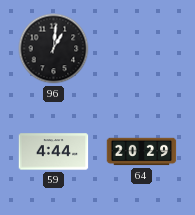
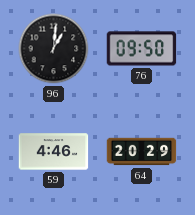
76: none -> 09:50 (142, 49)
59: 4:44 -> 4:46 (54, 152)
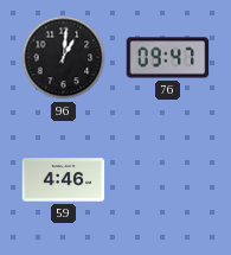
76: 09:50 -> 09:47 (168, 58)
64: 20:29 -> none (142, 152)
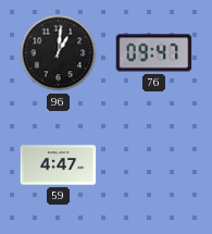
59: 4:46 -> 4:47 (59, 165)
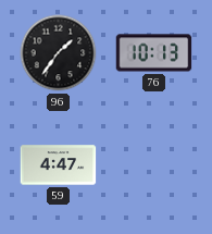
96: 1:01 -> 1:36 (59, 53)
76: 09:47 -> 10:13 (154, 53)
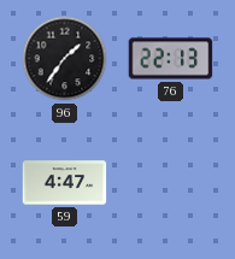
76: 10:13 -> 22:13 (171, 59)
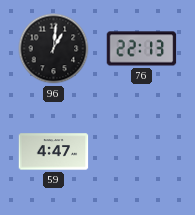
96: 1:36 -> 1:01 (54, 49)
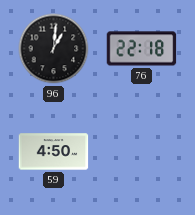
76: 22:13 -> 22:18 (142, 49)
59: 4:47 -> 4:50 (54, 152)
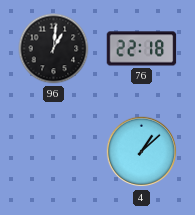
59: 4:50 -> none (54, 152)
4: none -> 1:08 (142, 152)
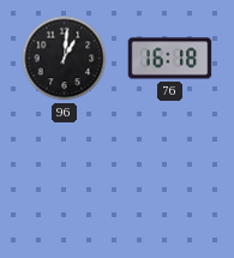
76: 22:18 -> 16:18 (170, 59)
4: 1:08 -> none (142, 152)
